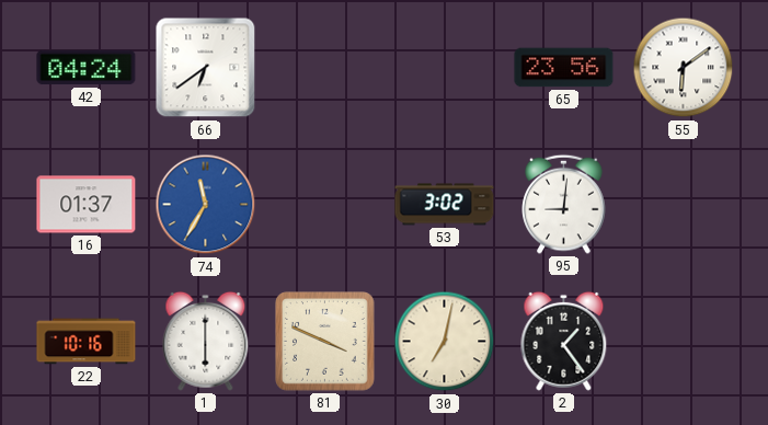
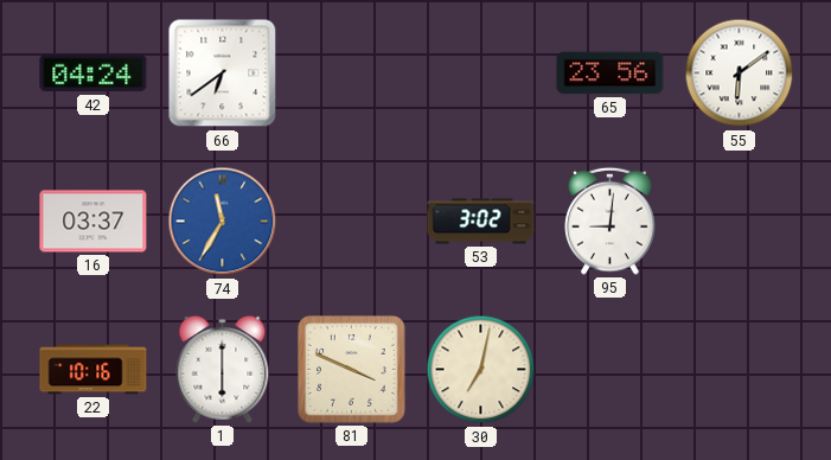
16: 01:37 -> 03:37 (94, 222)
2: 1:24 -> none (564, 341)
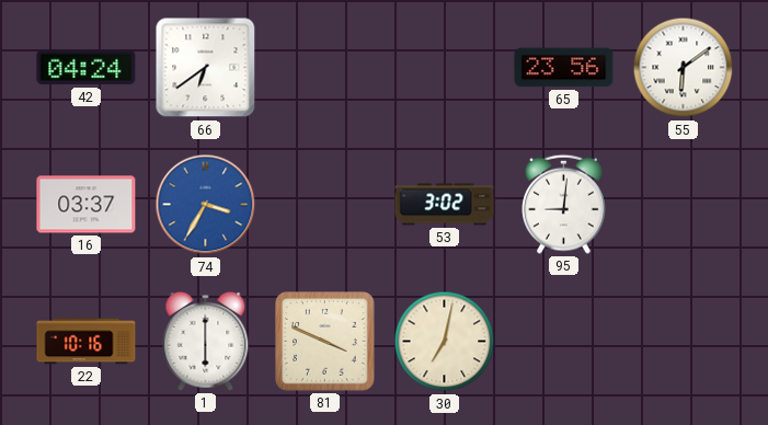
74: 11:35 -> 3:35 (206, 205)
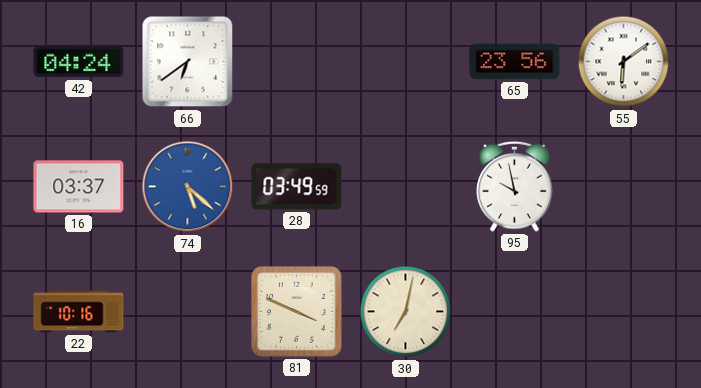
74: 3:35 -> 5:22 (188, 187)
28: none -> 03:49 (297, 187)
53: 3:02 -> none (445, 205)
95: 9:01 -> 9:58 (515, 186)
1: 6:00 -> none (206, 341)
